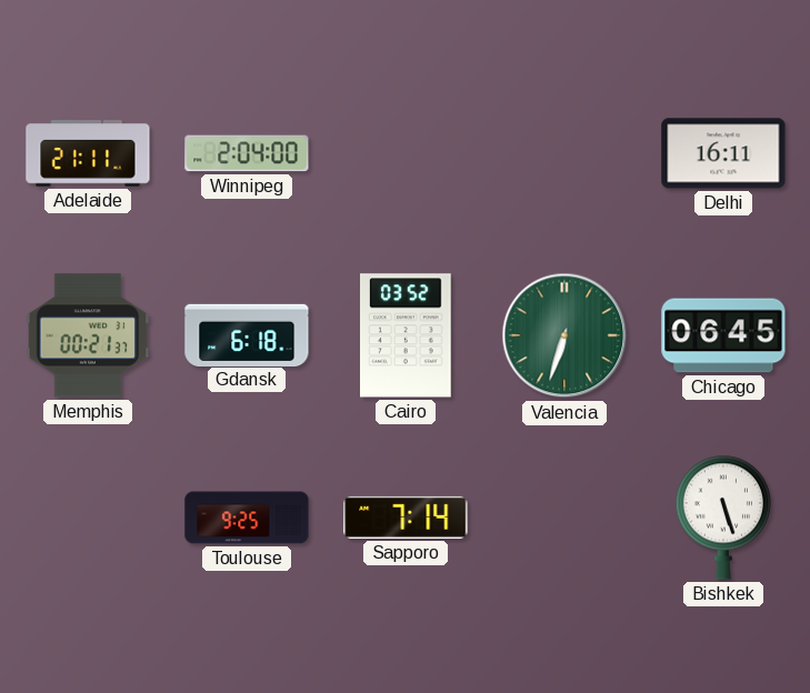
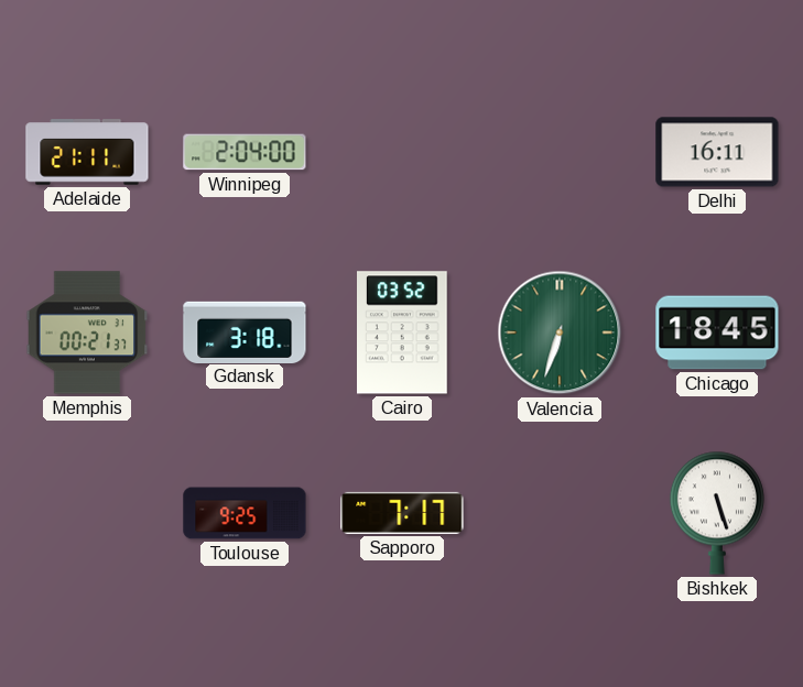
Gdansk: 6:18 -> 3:18 (245, 331)
Chicago: 06:45 -> 18:45 (717, 332)
Sapporo: 7:14 -> 7:17 (402, 513)
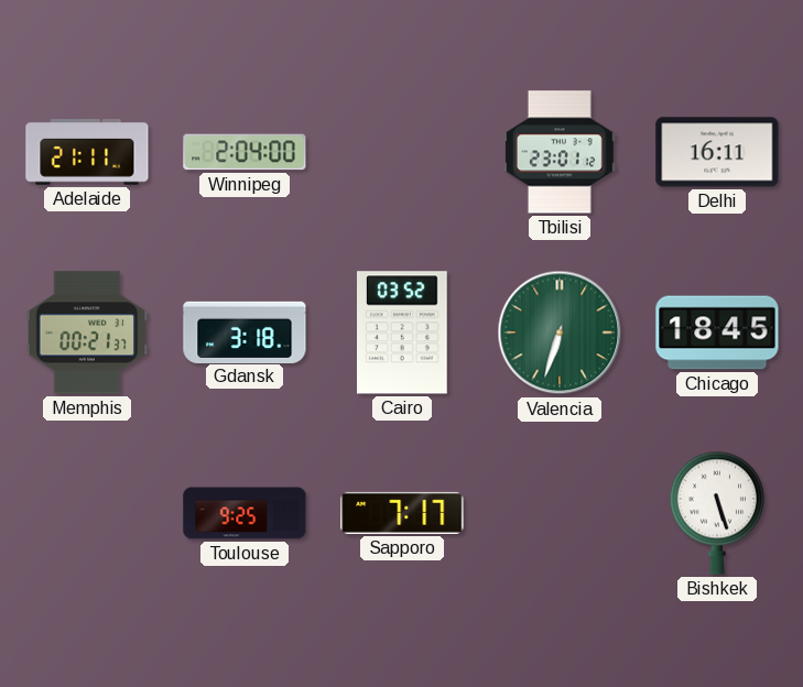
Tbilisi: none -> 23:01 (560, 152)
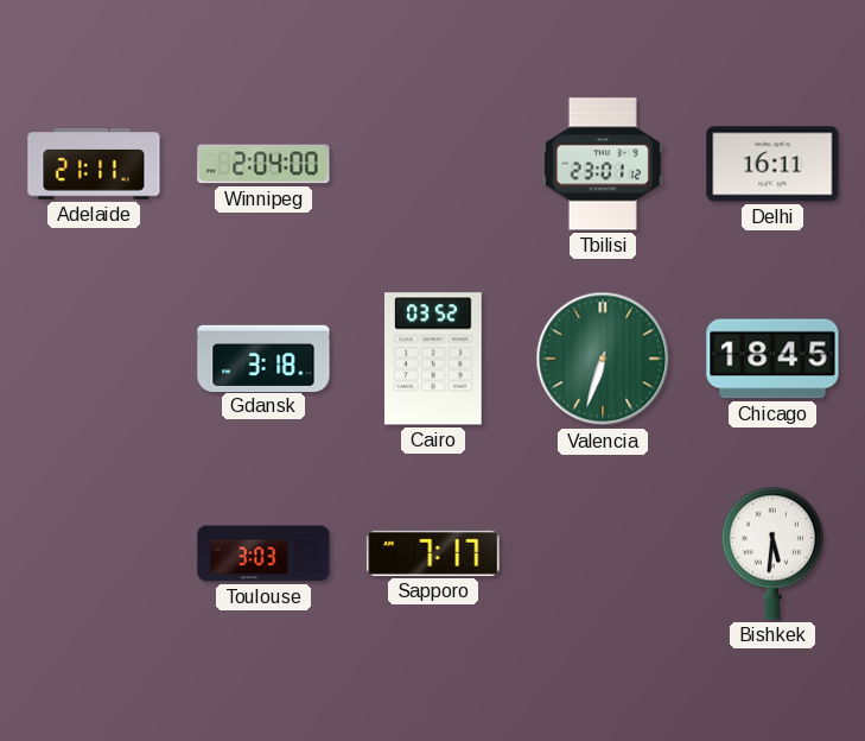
Memphis: 00:21 -> none (87, 332)
Toulouse: 9:25 -> 3:03 (263, 553)
Bishkek: 5:27 -> 5:31 (772, 553)
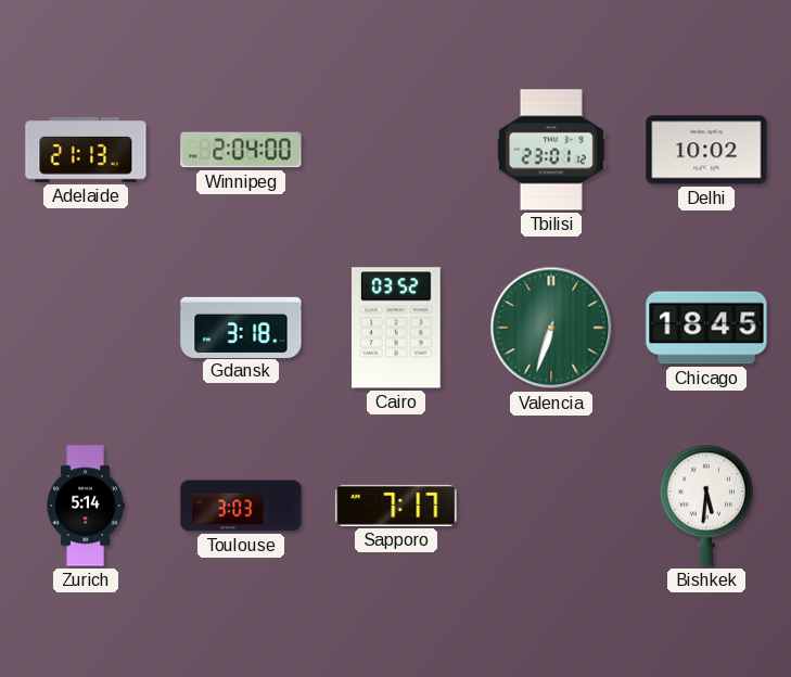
Adelaide: 21:11 -> 21:13 (86, 150)
Delhi: 16:11 -> 10:02 (706, 150)
Zurich: none -> 5:14 (86, 506)
